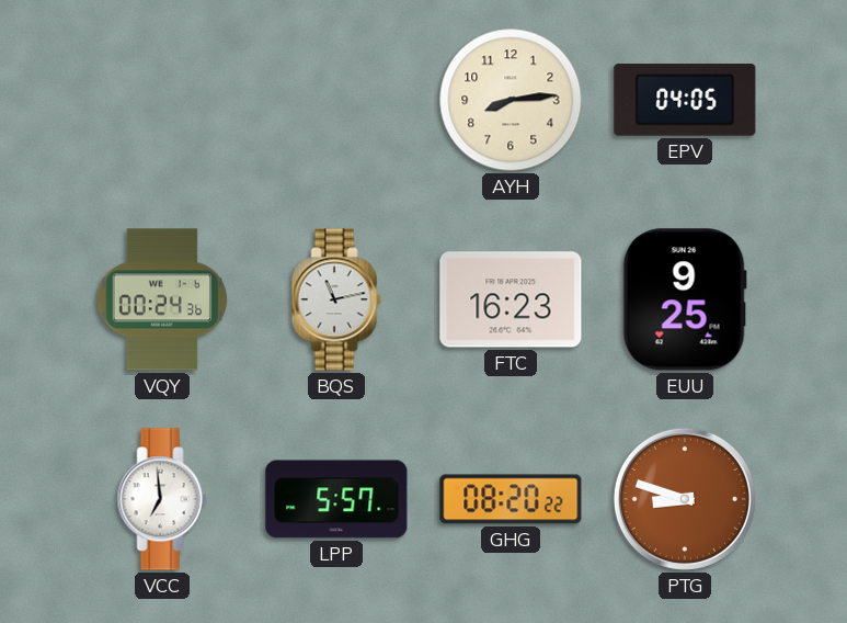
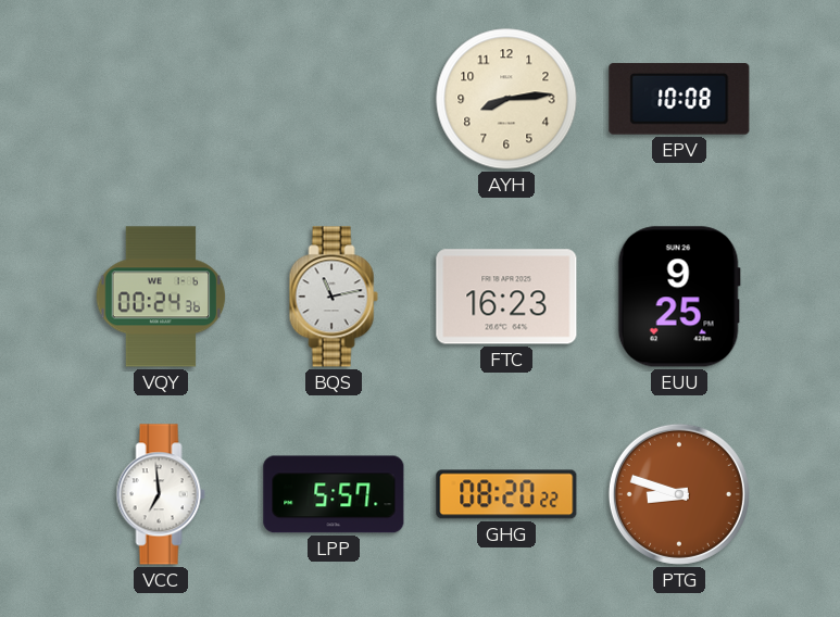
EPV: 04:05 -> 10:08 (679, 99)
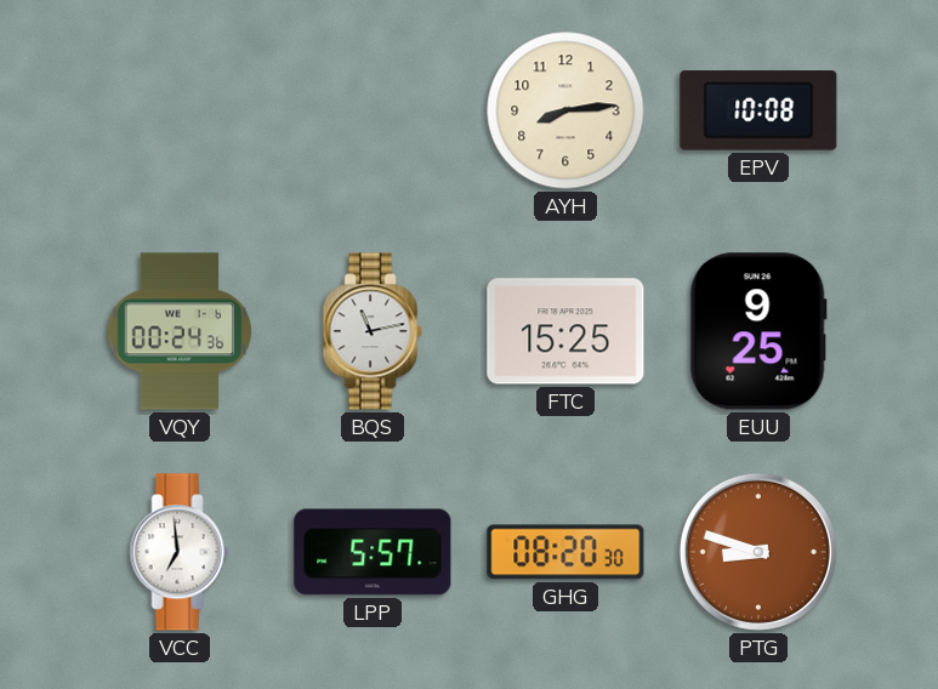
FTC: 16:23 -> 15:25 (565, 331)
GHG: 08:20:22 -> 08:20:30 (565, 552)
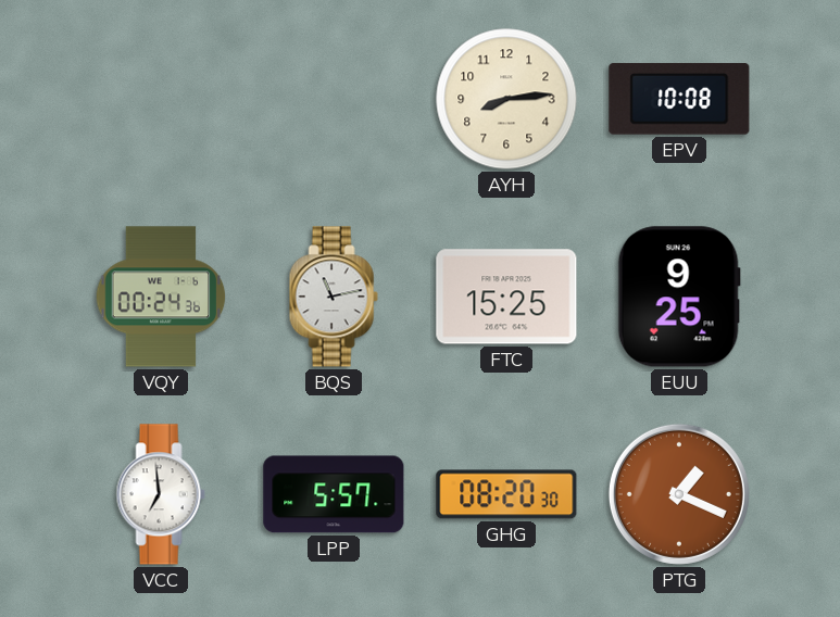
PTG: 8:48 -> 1:19 (679, 494)
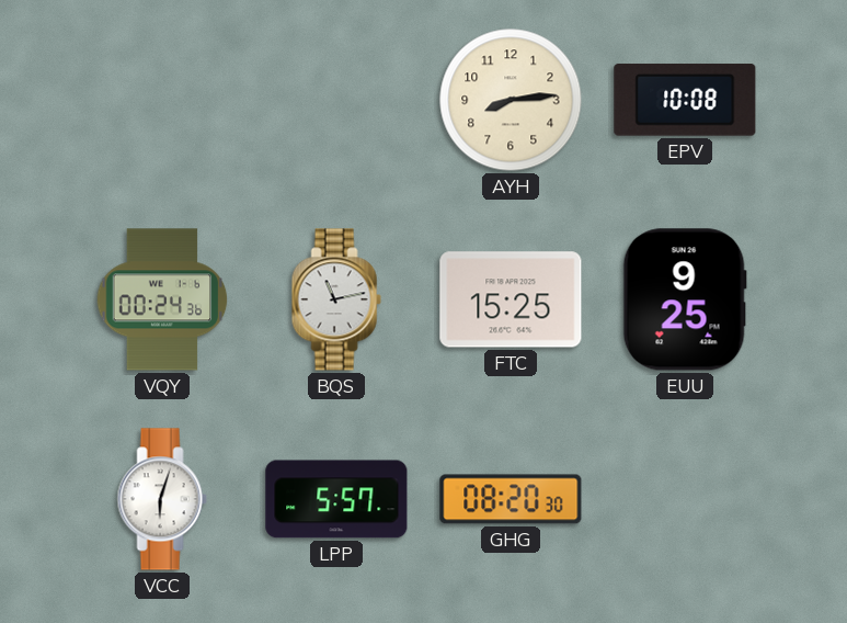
VCC: 6:59 -> 6:03 (162, 499)
PTG: 1:19 -> none (679, 494)
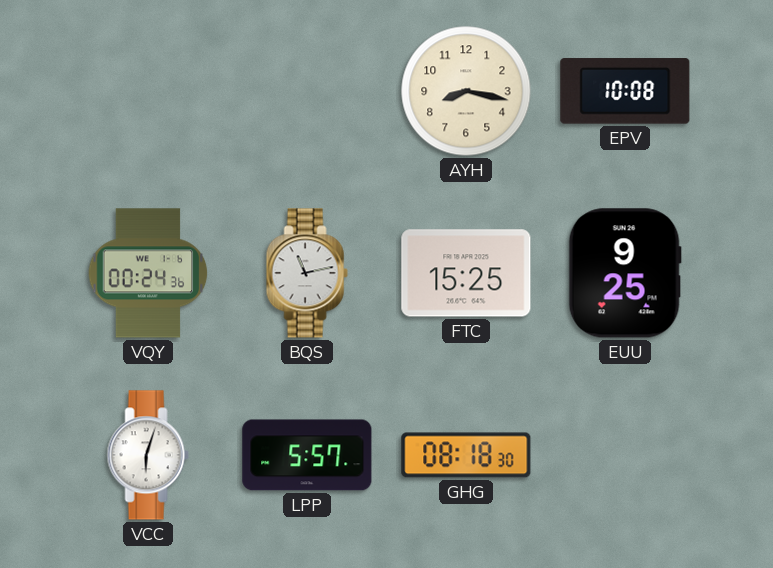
AYH: 8:14 -> 8:17 (466, 91)
GHG: 08:20 -> 08:18 (466, 455)
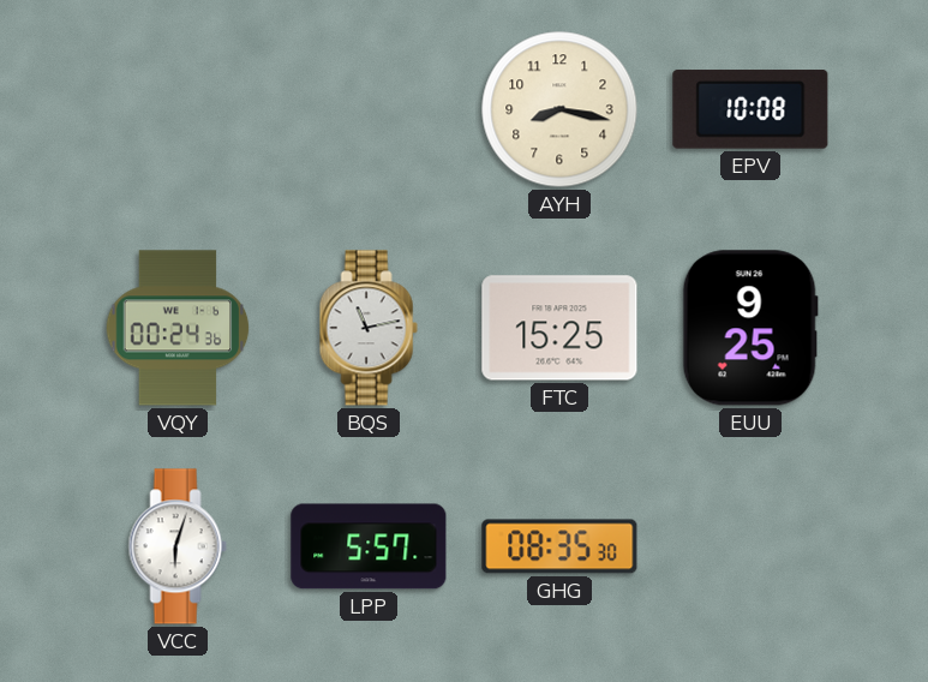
GHG: 08:18 -> 08:35 (559, 546)
